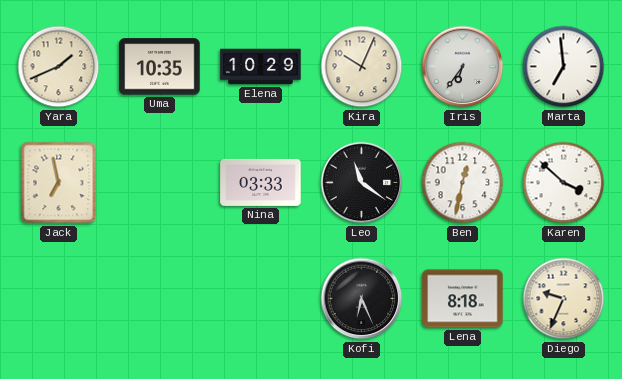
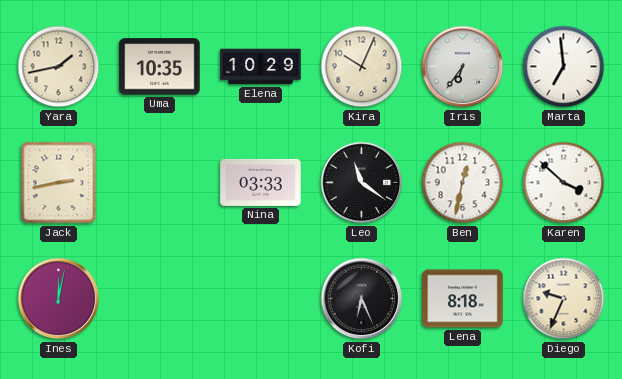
Yara: 1:41 -> 1:43 (59, 67)
Jack: 6:58 -> 2:43 (59, 183)
Ines: none -> 12:02 (59, 299)
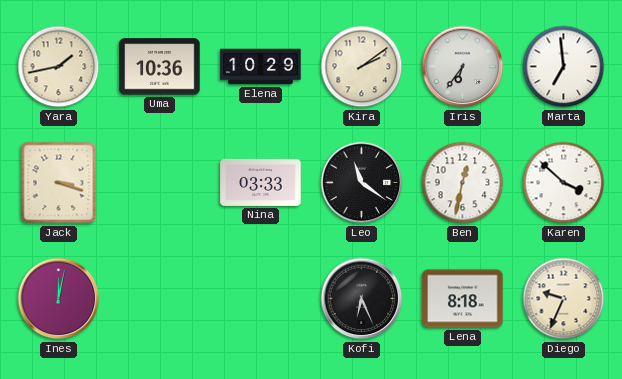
Uma: 10:35 -> 10:36 (160, 67)
Kira: 10:04 -> 2:09 (362, 67)
Jack: 2:43 -> 3:18 (59, 183)
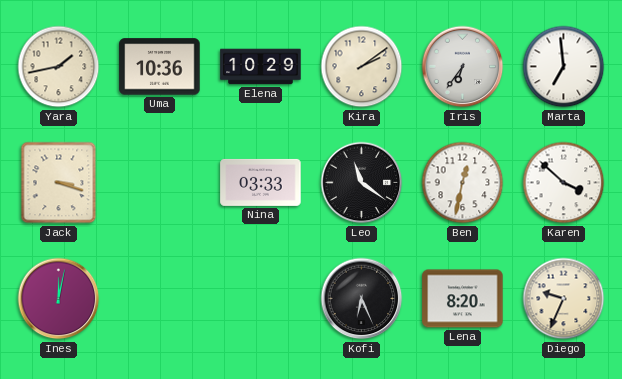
Lena: 8:18 -> 8:20 (463, 299)
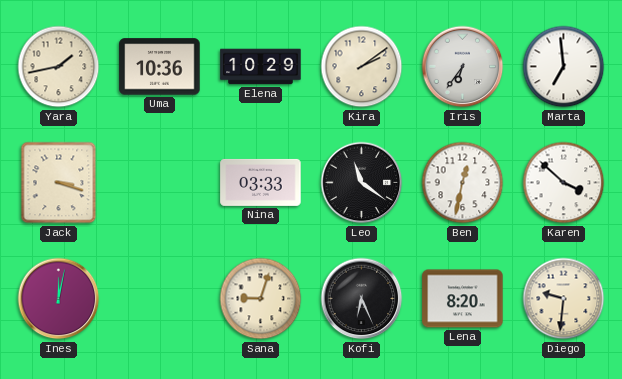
Sana: none -> 9:03 (261, 299)
Diego: 9:34 -> 9:31 (564, 299)
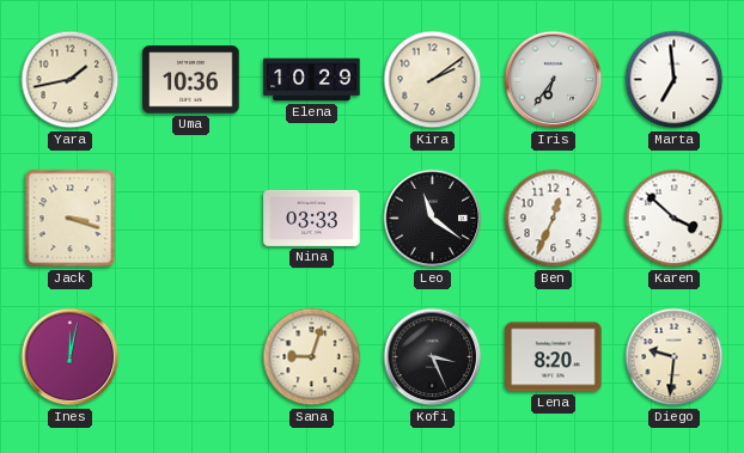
Ben: 12:32 -> 12:34 (554, 219)
Kofi: 6:26 -> 3:26 (433, 357)
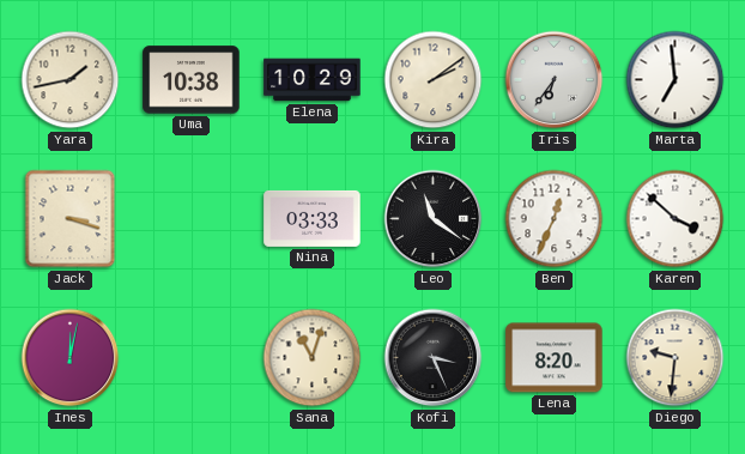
Uma: 10:36 -> 10:38 (192, 80)
Sana: 9:03 -> 11:03 (313, 358)
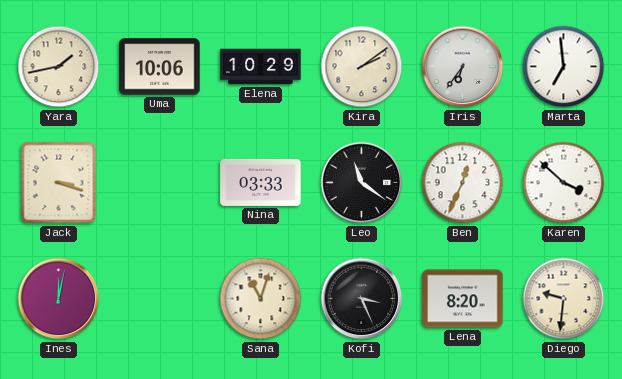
Uma: 10:38 -> 10:06 (160, 67)
